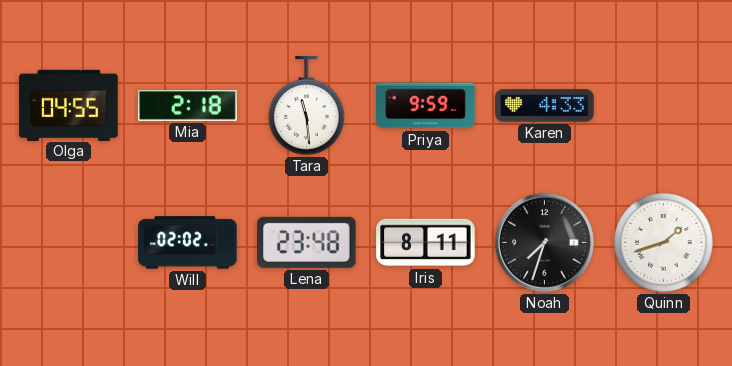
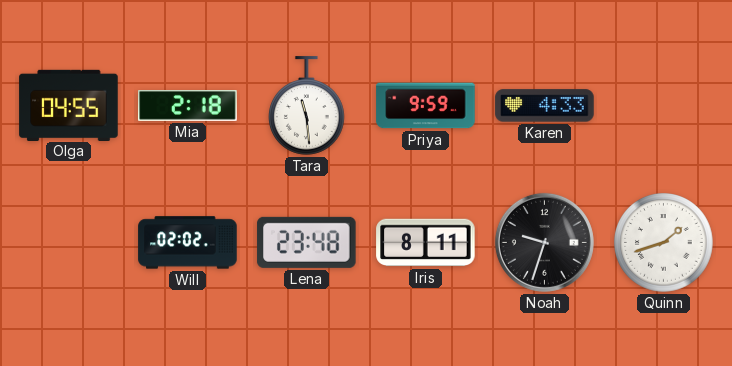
Noah: 7:33 -> 9:33 (544, 242)
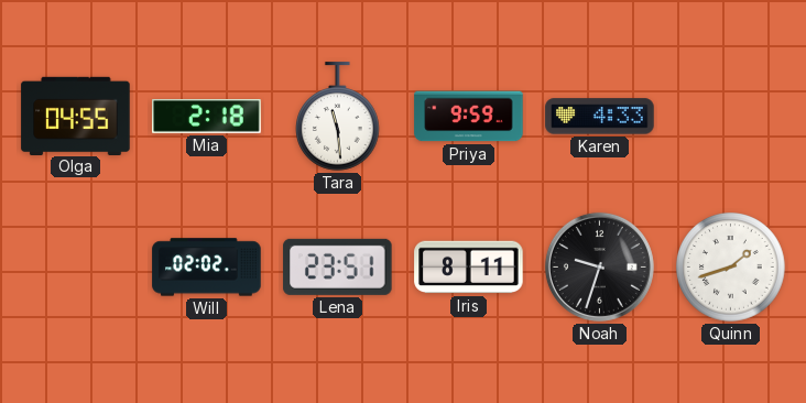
Lena: 23:48 -> 23:51 (338, 266)
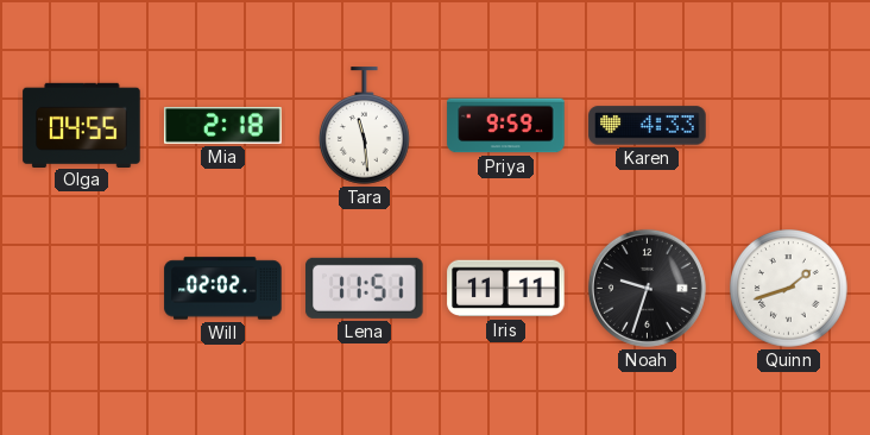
Lena: 23:51 -> 11:51 (365, 288)
Iris: 8:11 -> 11:11 (506, 289)
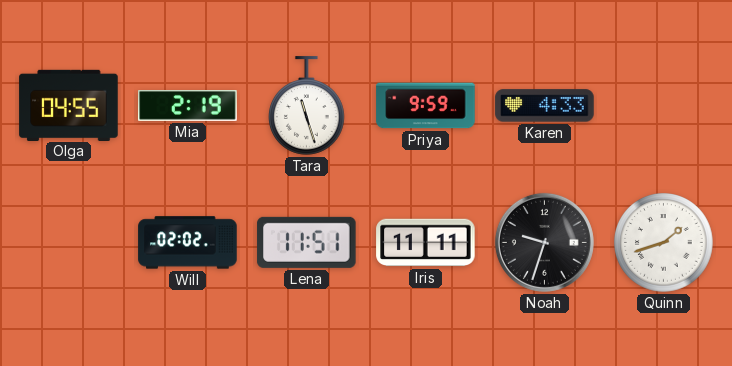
Mia: 2:18 -> 2:19 (188, 106)
Tara: 11:29 -> 11:27 (307, 106)
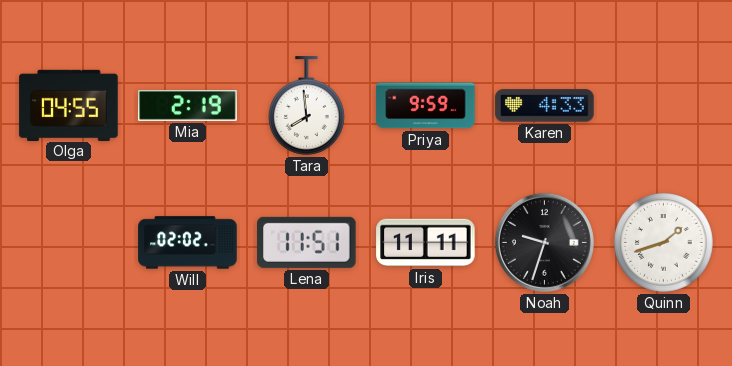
Tara: 11:27 -> 7:59 (307, 106)
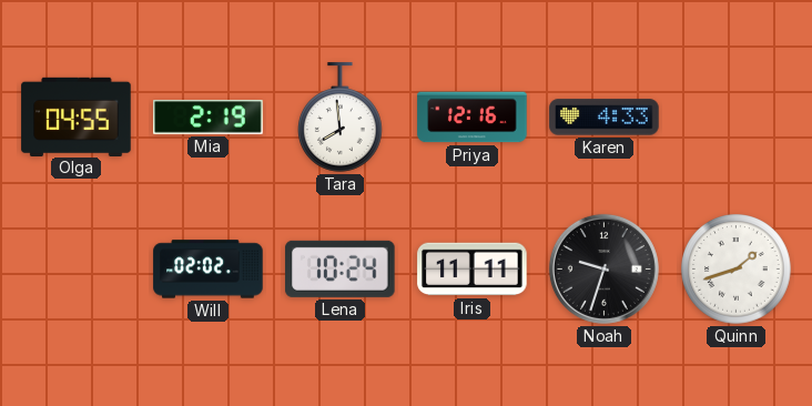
Priya: 9:59 -> 12:16 (473, 118)
Lena: 11:51 -> 10:24 (341, 268)
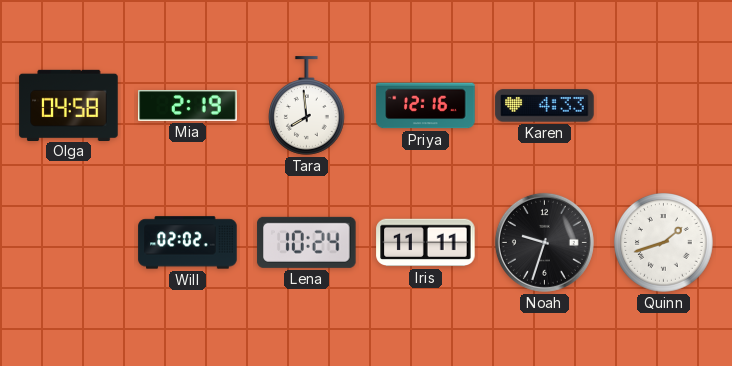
Olga: 04:55 -> 04:58 (69, 105)
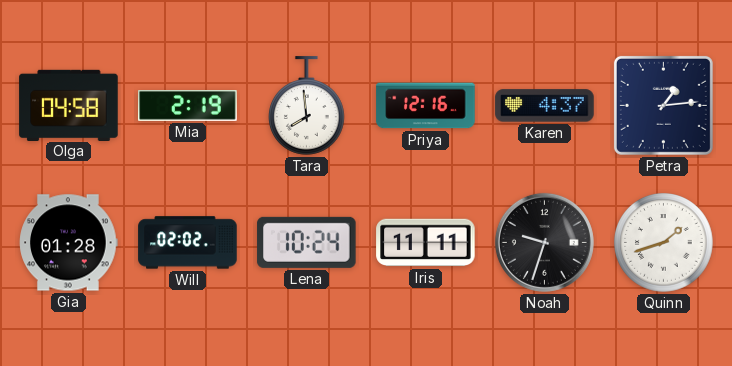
Karen: 4:33 -> 4:37 (545, 106)
Petra: none -> 1:14 (663, 105)
Gia: none -> 01:28 (69, 243)
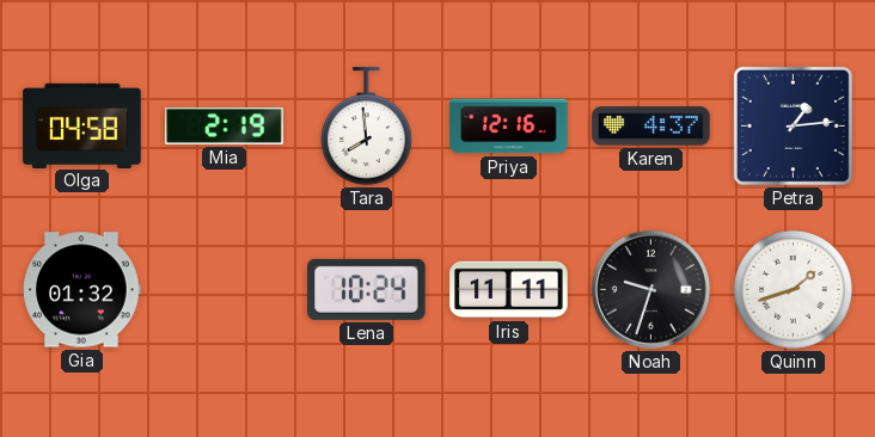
Gia: 01:28 -> 01:32 (82, 290)
Will: 02:02 -> none (188, 243)
